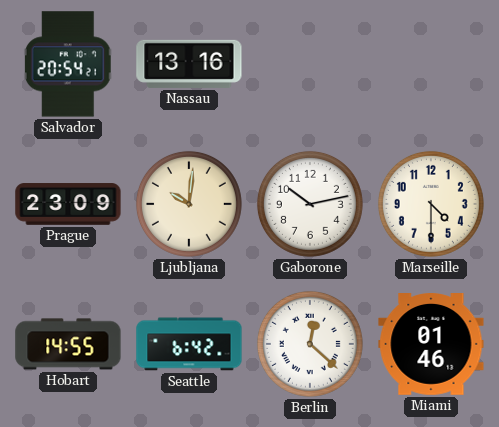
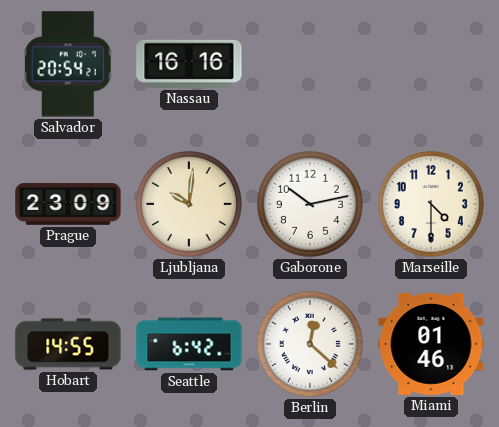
Nassau: 13:16 -> 16:16 (189, 64)
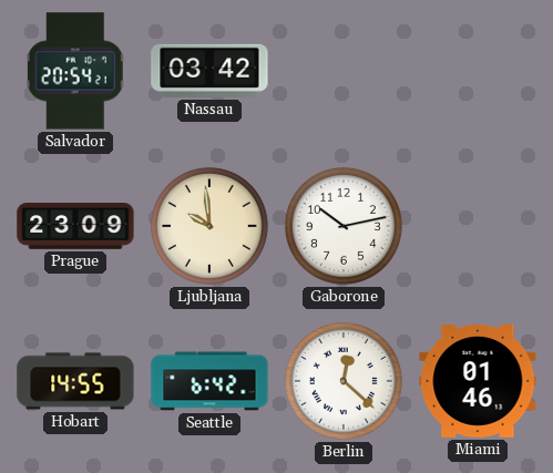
Nassau: 16:16 -> 03:42 (209, 71)
Ljubljana: 10:01 -> 9:59 (209, 226)
Marseille: 4:30 -> none (431, 204)
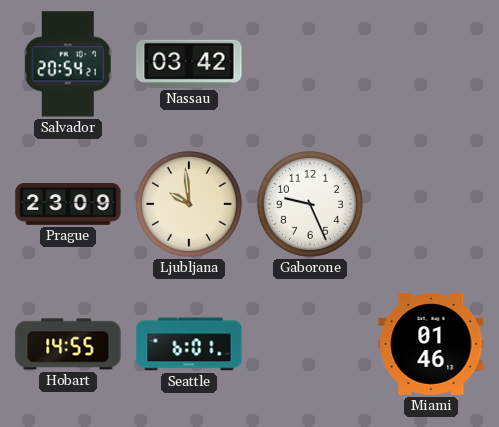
Gaborone: 10:13 -> 9:26 (310, 204)
Seattle: 6:42 -> 6:01 (189, 344)
Berlin: 12:22 -> none (344, 381)
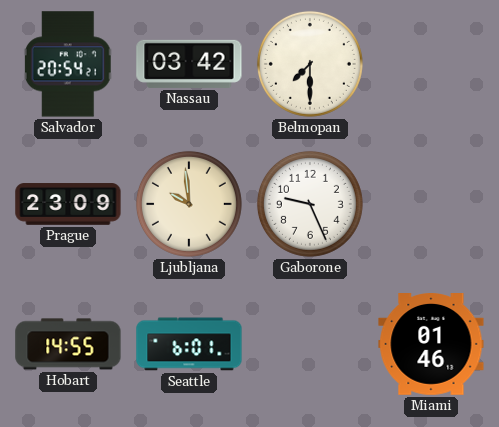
Belmopan: none -> 7:30 (310, 64)
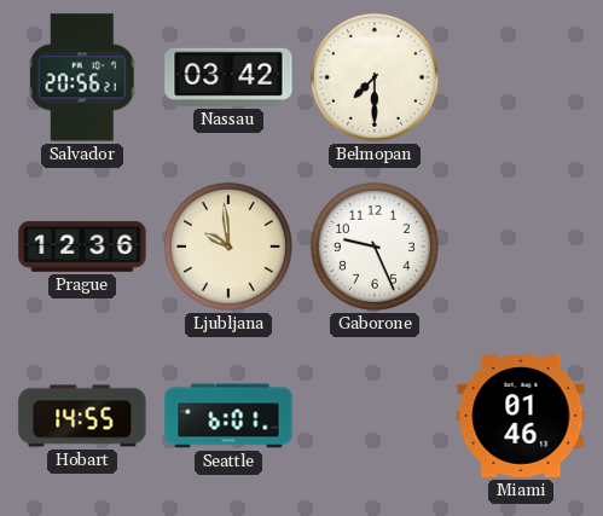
Salvador: 20:54 -> 20:56 (82, 77)
Prague: 23:09 -> 12:36 (82, 247)
